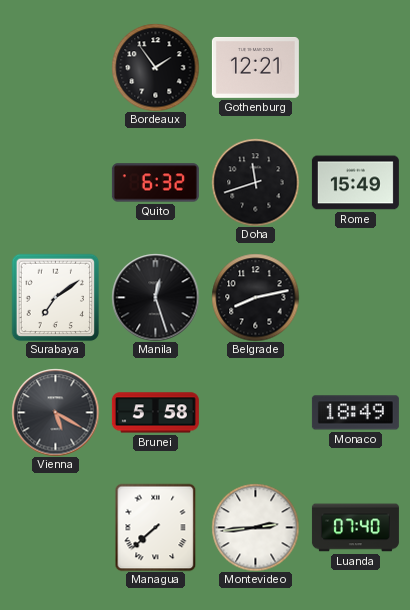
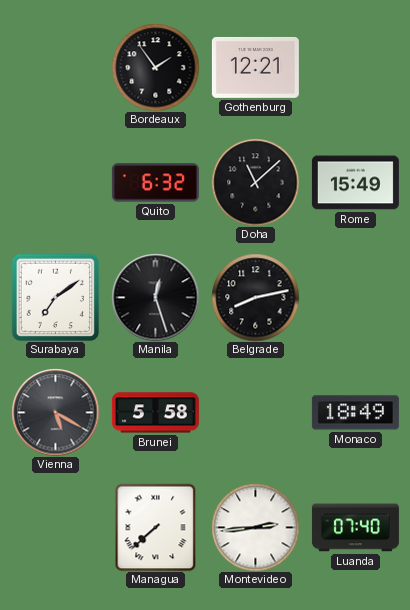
Doha: 11:42 -> 11:08 (255, 182)
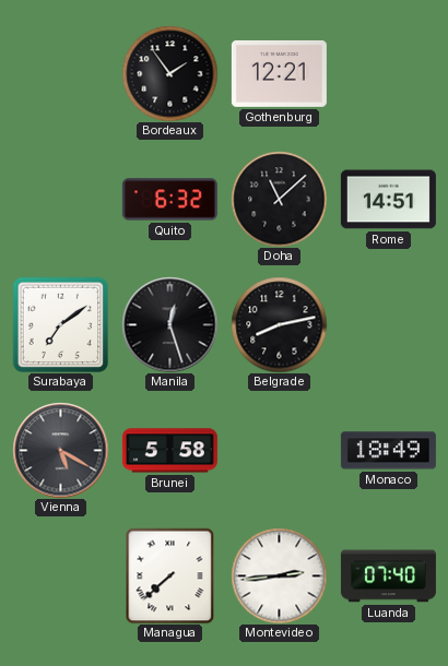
Rome: 15:49 -> 14:51 (388, 200)
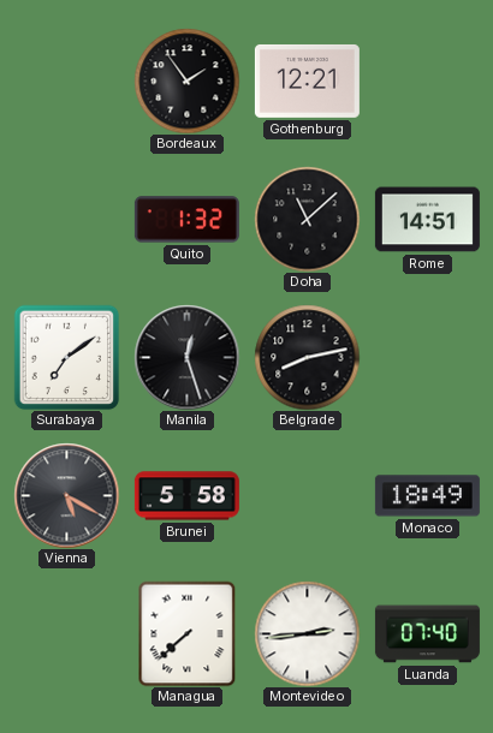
Quito: 6:32 -> 1:32 (186, 220)
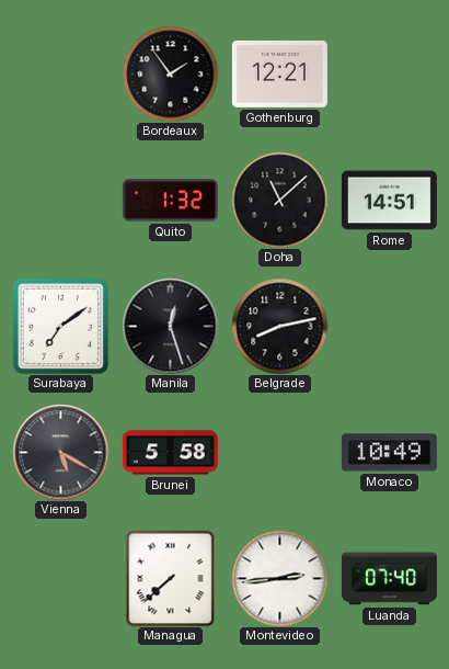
Monaco: 18:49 -> 10:49 (389, 453)
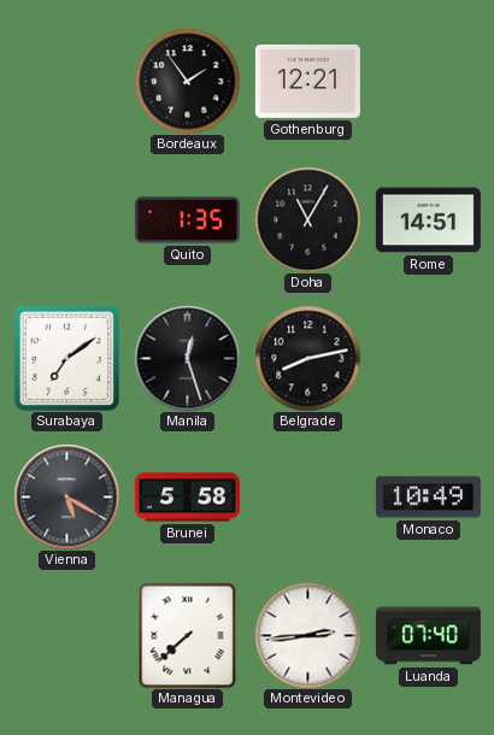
Quito: 1:32 -> 1:35 (187, 220)
Doha: 11:08 -> 11:05 (307, 219)
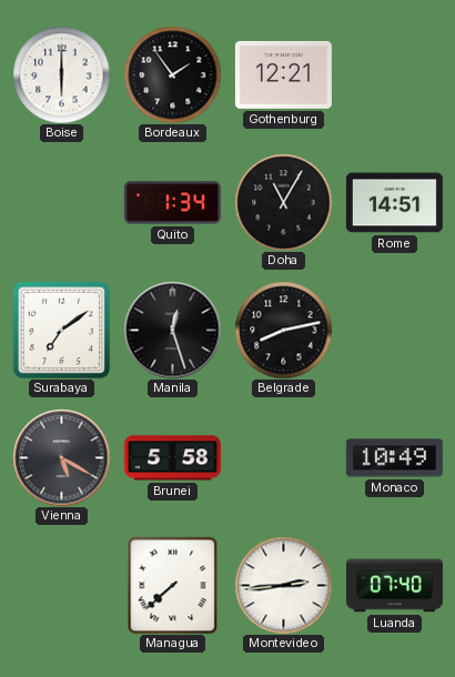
Boise: none -> 6:00 (61, 74)
Quito: 1:35 -> 1:34 (172, 203)
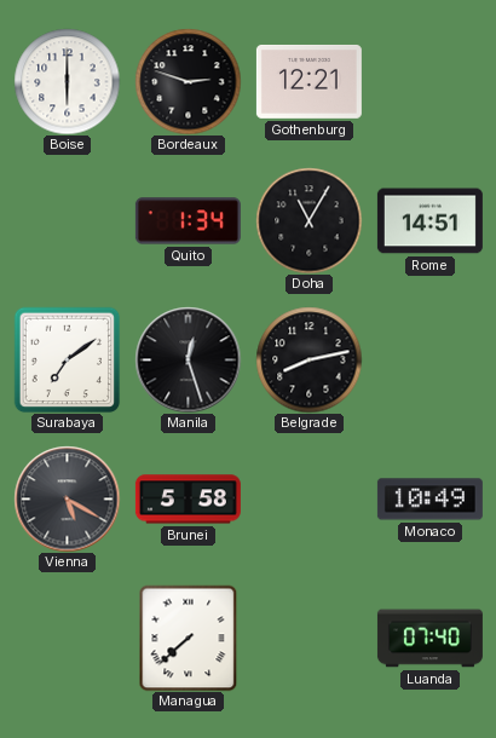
Bordeaux: 1:54 -> 2:48 (188, 81)
Montevideo: 2:44 -> none (283, 585)
